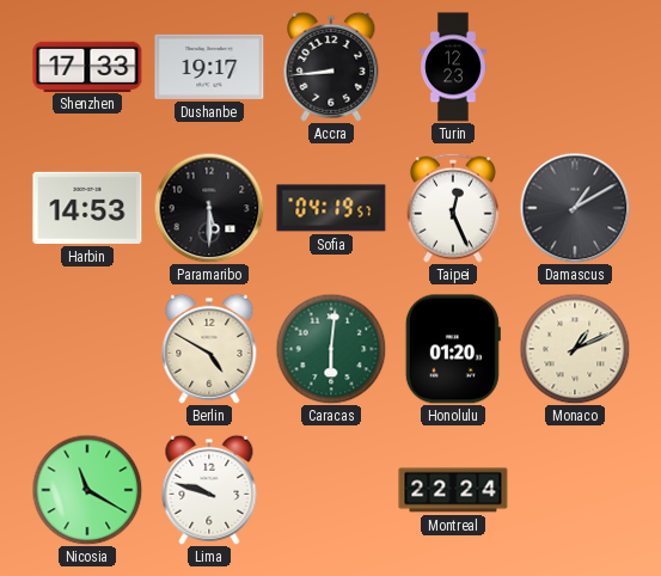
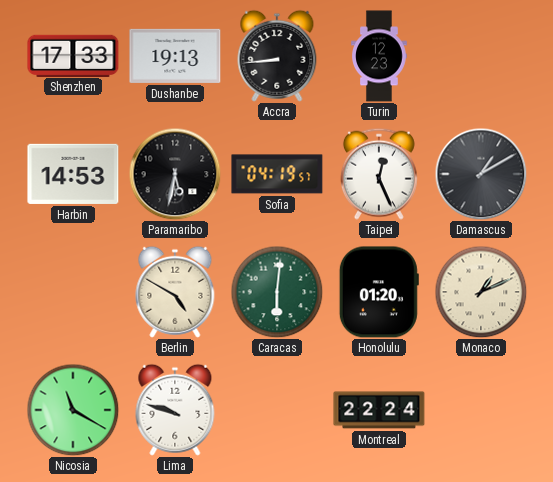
Dushanbe: 19:17 -> 19:13 (175, 56)
Paramaribo: 5:30 -> 5:32 (175, 174)
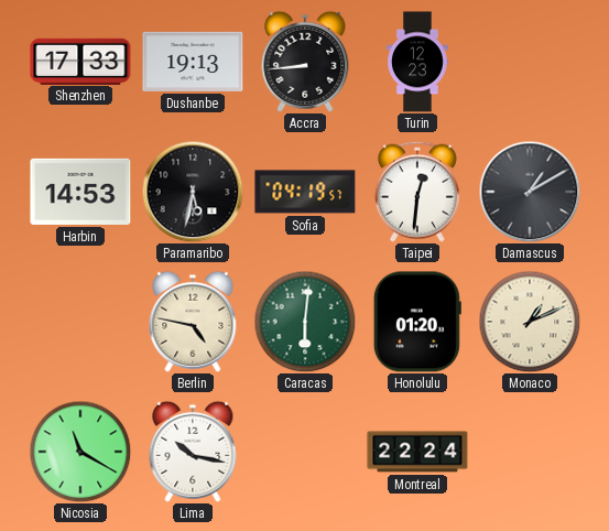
Taipei: 12:26 -> 12:31 (417, 192)
Berlin: 4:50 -> 4:47 (193, 322)
Lima: 9:48 -> 10:17 (193, 452)
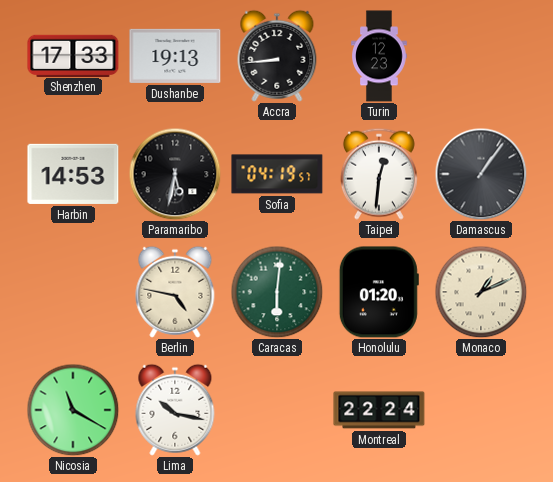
Damascus: 1:10 -> 1:06 (481, 174)
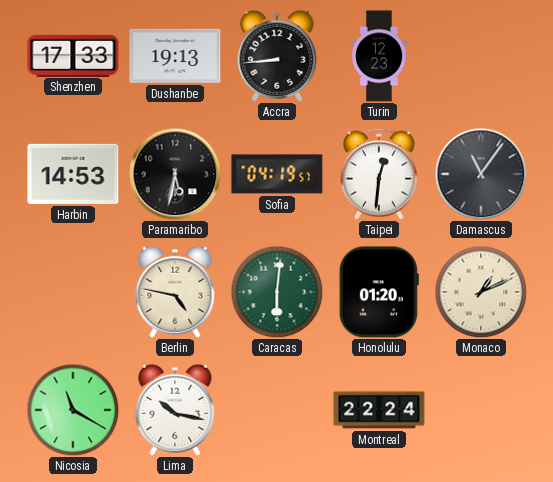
Damascus: 1:06 -> 11:06 (481, 174)
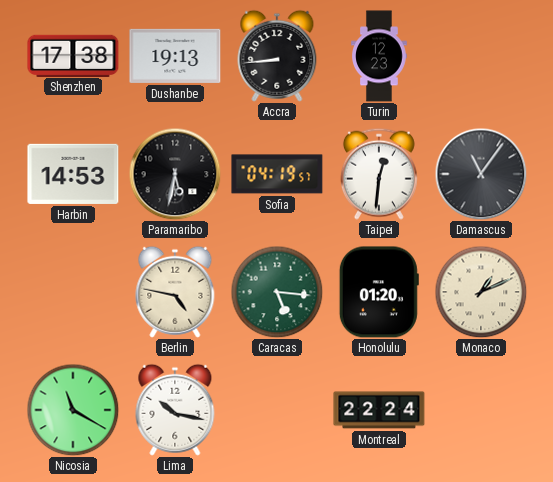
Shenzhen: 17:33 -> 17:38 (73, 55)
Caracas: 6:01 -> 5:16 (277, 292)
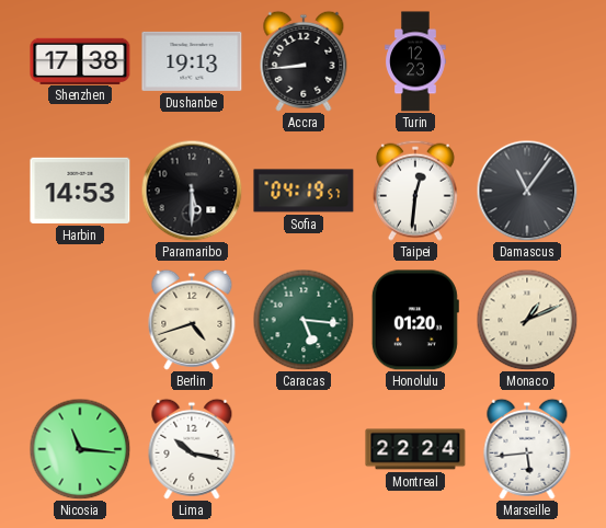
Paramaribo: 5:32 -> 5:30 (192, 191)
Berlin: 4:47 -> 4:42 (192, 320)
Nicosia: 11:20 -> 11:16 (80, 449)
Marseille: none -> 5:44 (527, 449)
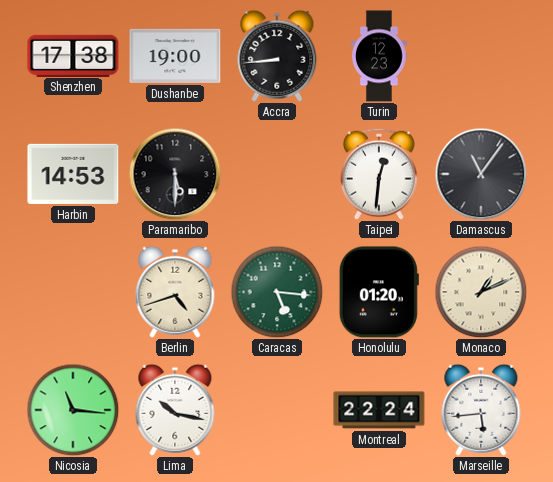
Dushanbe: 19:13 -> 19:00 (175, 56)
Sofia: 04:19 -> none (304, 191)
